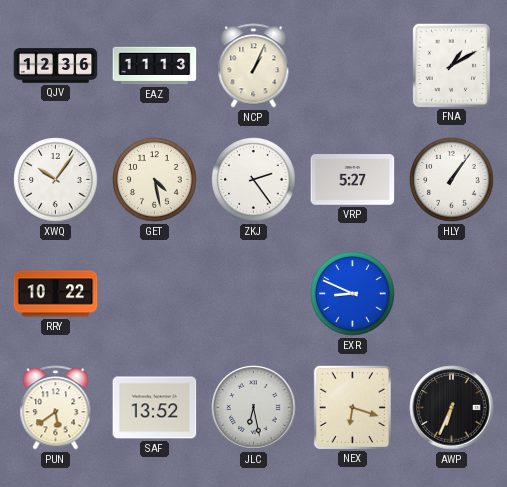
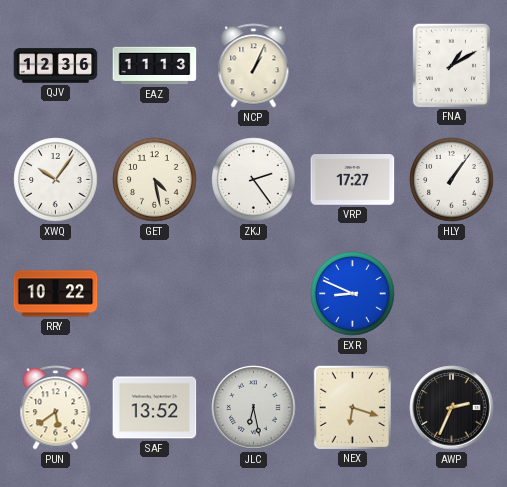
VRP: 5:27 -> 17:27 (353, 180)
AWP: 6:34 -> 2:34 (452, 408)
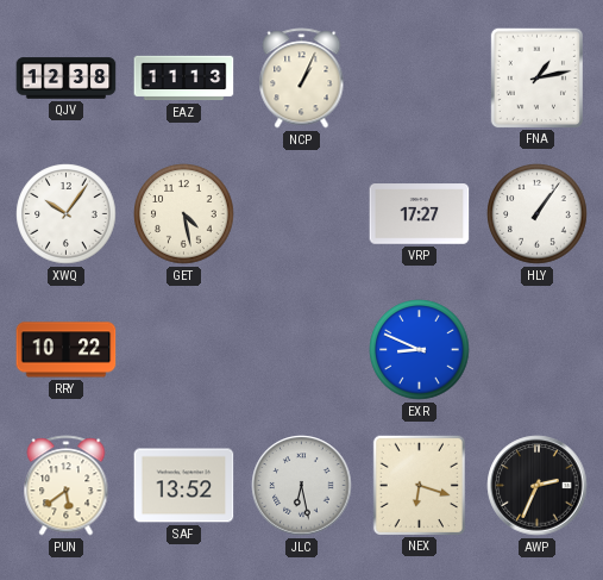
QJV: 12:36 -> 12:38 (67, 79)
FNA: 1:10 -> 1:13 (536, 77)
ZKJ: 2:24 -> none (254, 180)
